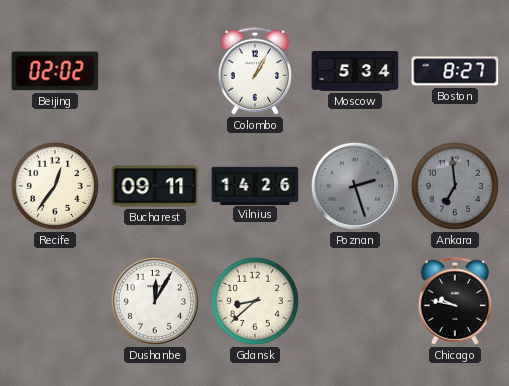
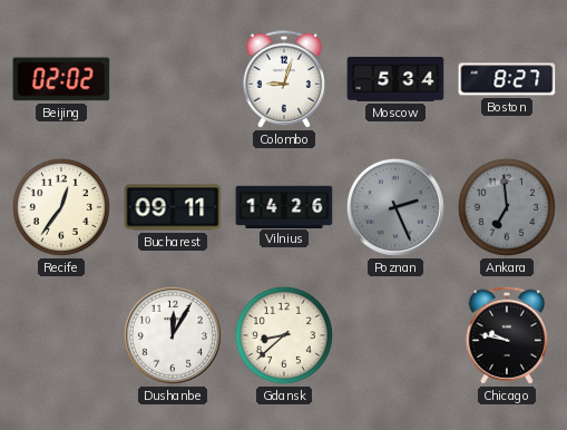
Colombo: 1:05 -> 9:03 (283, 79)
Poznan: 2:27 -> 2:26 (395, 207)
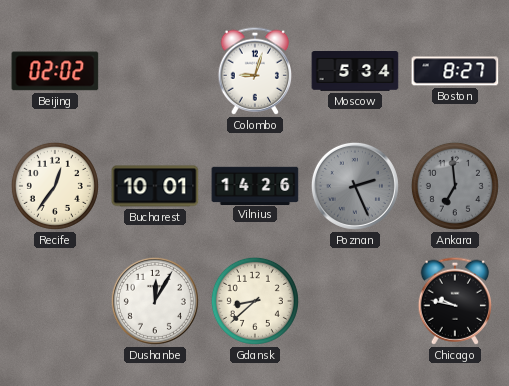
Bucharest: 09:11 -> 10:01 (155, 186)
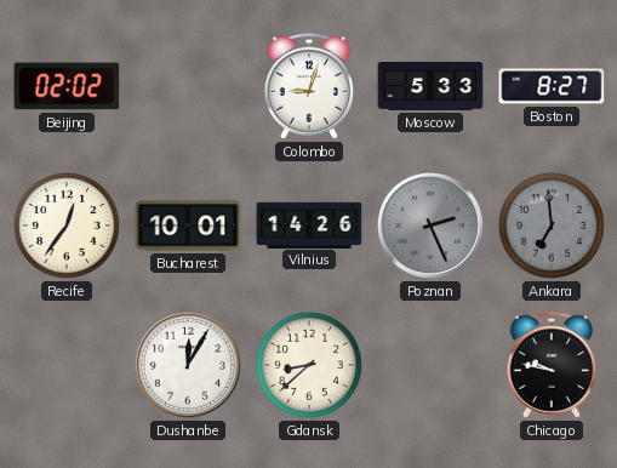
Moscow: 5:34 -> 5:33 (430, 87)
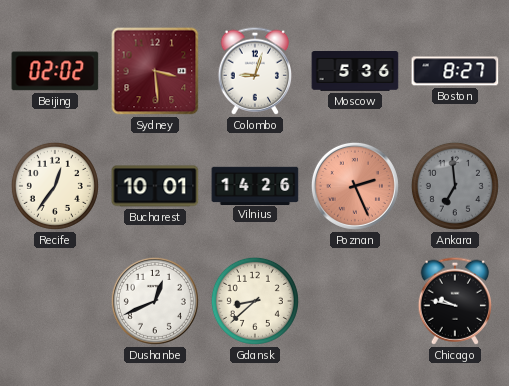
Sydney: none -> 3:29 (155, 71)
Moscow: 5:33 -> 5:36 (355, 72)
Poznan dial: grey -> salmon (355, 186)
Dushanbe: 12:05 -> 12:41 (155, 301)
